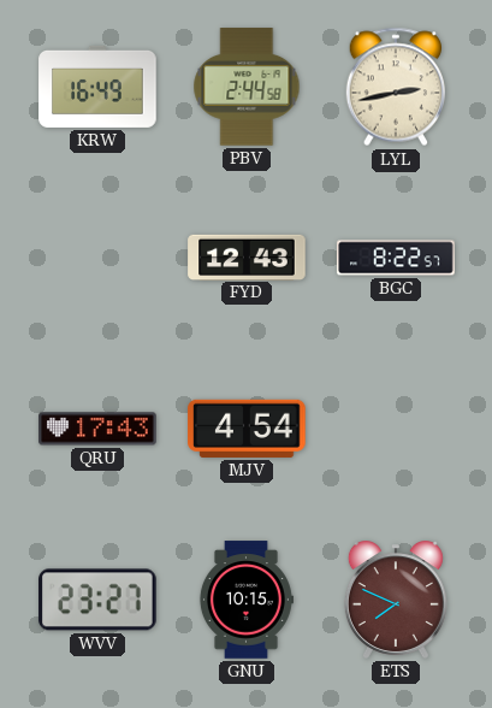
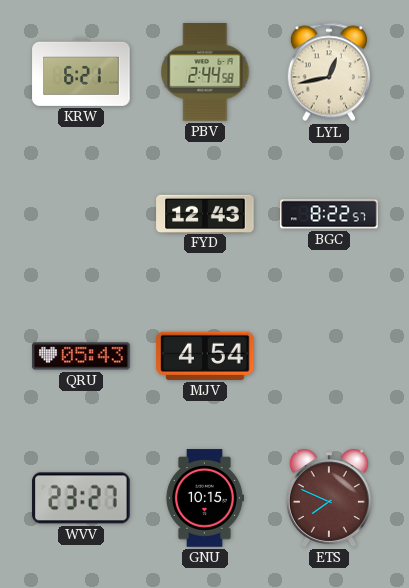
KRW: 16:49 -> 6:21 (81, 72)
LYL: 2:43 -> 12:43 (328, 72)
QRU: 17:43 -> 05:43 (81, 356)
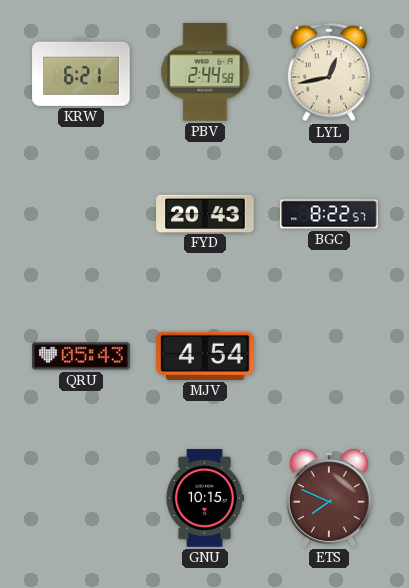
FYD: 12:43 -> 20:43 (205, 213)
WVV: 23:27 -> none (81, 498)
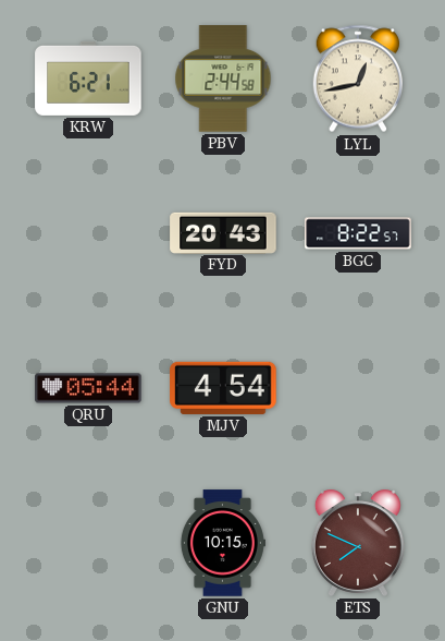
QRU: 05:43 -> 05:44 (88, 388)
